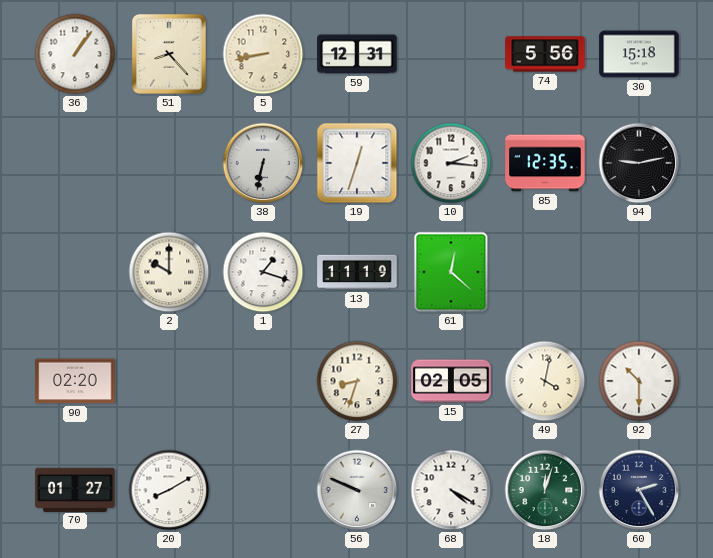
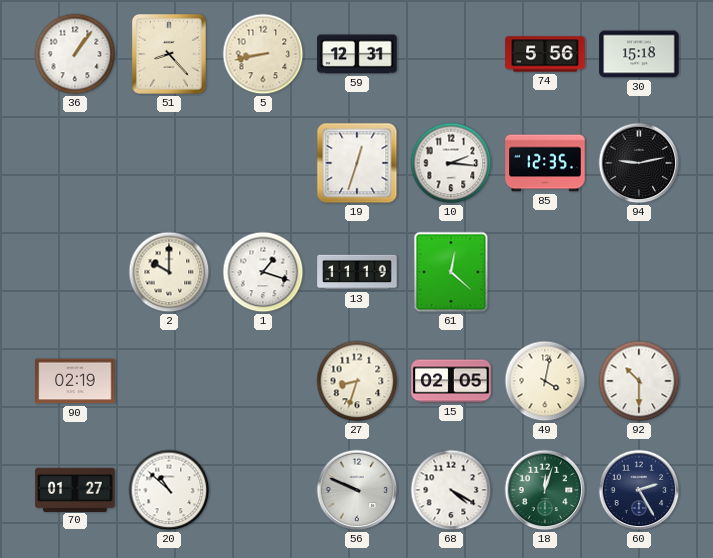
38: 6:32 -> none (263, 163)
90: 02:20 -> 02:19 (75, 381)
20: 8:10 -> 10:52 (169, 490)
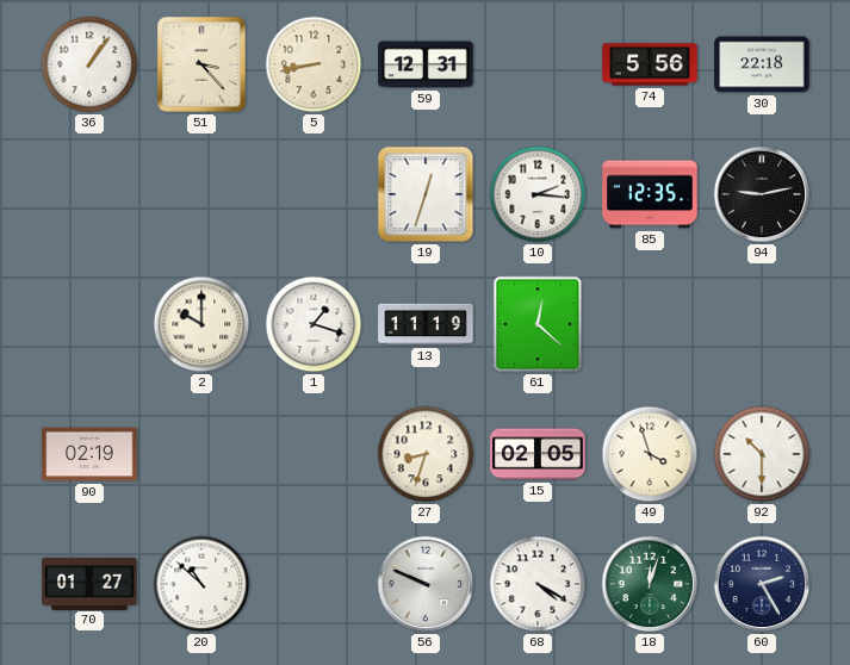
51: 8:23 -> 3:23 (201, 64)
30: 15:18 -> 22:18 (762, 64)
49: 4:02 -> 3:57 (650, 454)
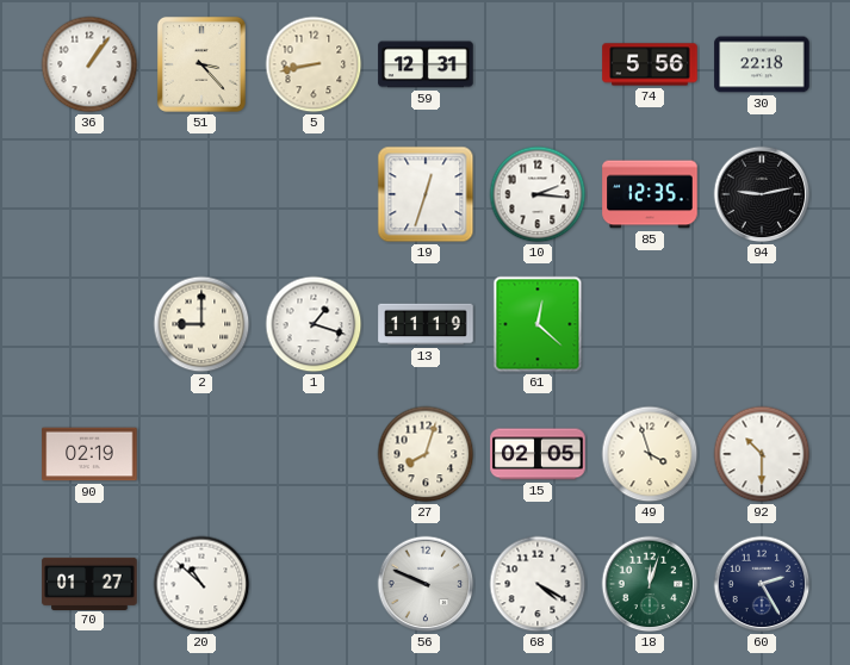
2: 10:00 -> 9:00 (201, 324)
27: 8:33 -> 8:03 (426, 454)
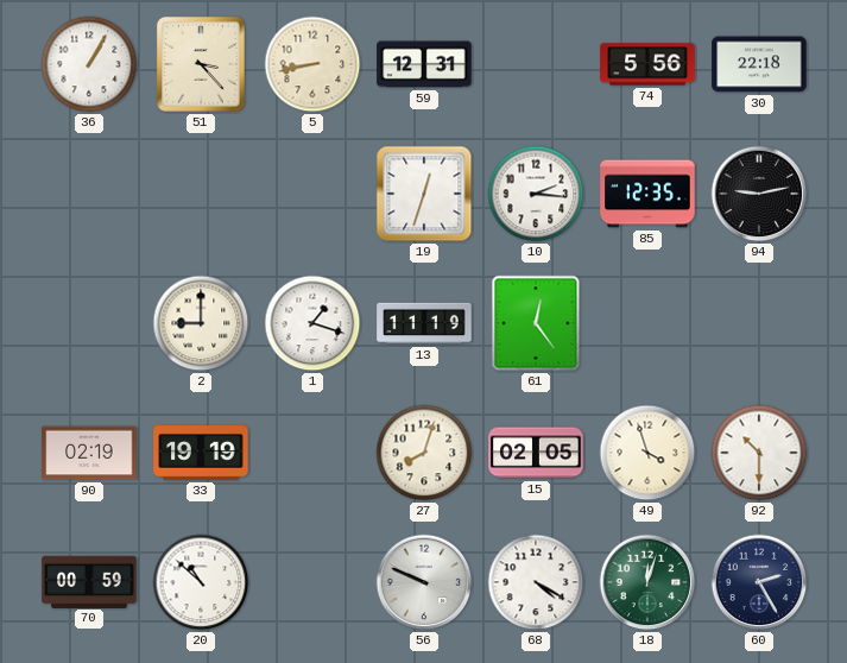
36: 1:06 -> 1:05 (89, 64)
61: 12:22 -> 12:24 (536, 323)
33: none -> 19:19 (201, 454)
70: 01:27 -> 00:59 (89, 581)
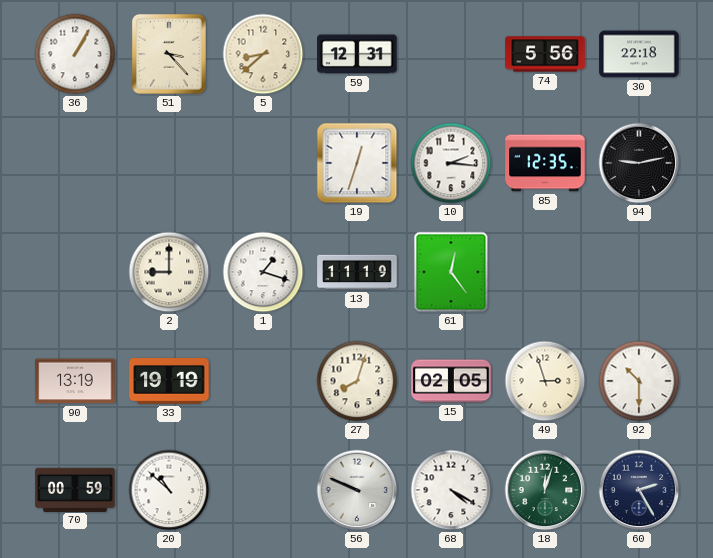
5: 8:43 -> 8:38 (263, 54)
90: 02:19 -> 13:19 (75, 381)
49: 3:57 -> 2:57 (545, 381)
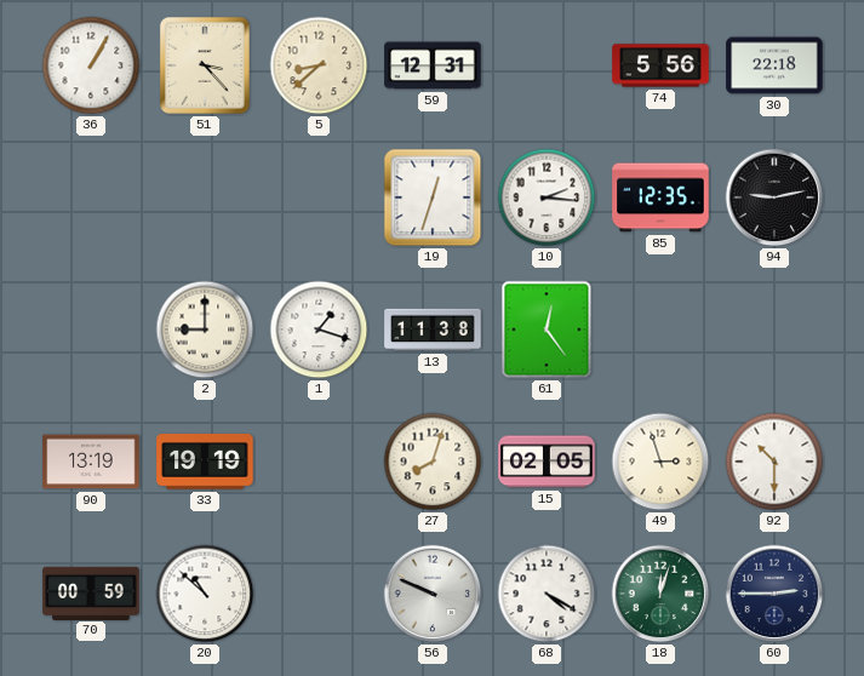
13: 11:19 -> 11:38 (433, 330)
60: 2:25 -> 2:45 (774, 594)
